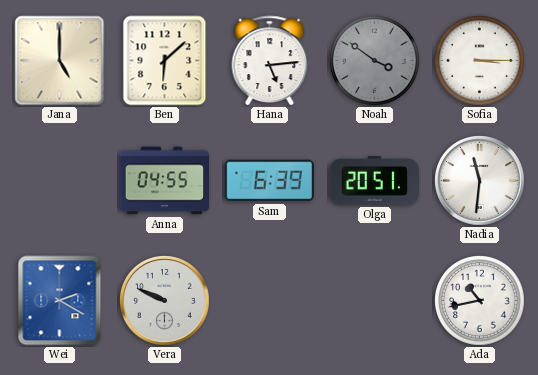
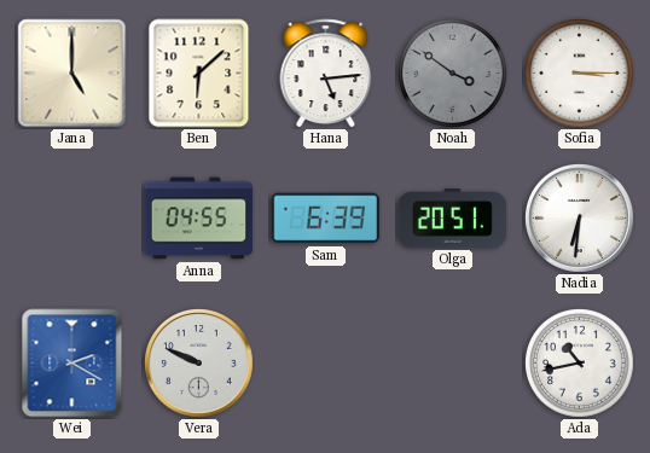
Nadia: 11:31 -> 6:31 (580, 219)
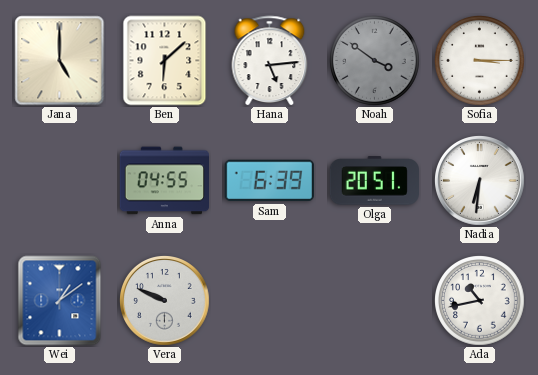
Wei: 2:20 -> 1:09 (60, 301)
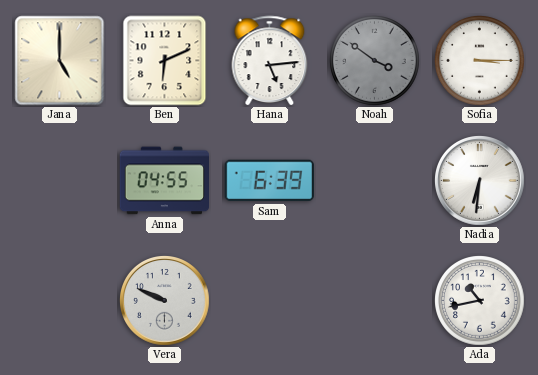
Ben: 6:08 -> 6:11 (165, 61)
Olga: 20:51 -> none (374, 181)
Wei: 1:09 -> none (60, 301)
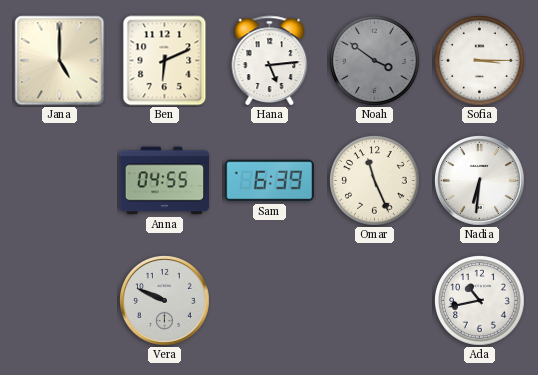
Omar: none -> 11:26 (375, 181)
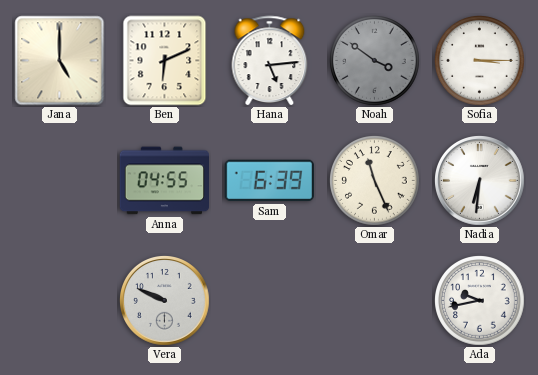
Ada: 10:43 -> 9:43 (480, 301)
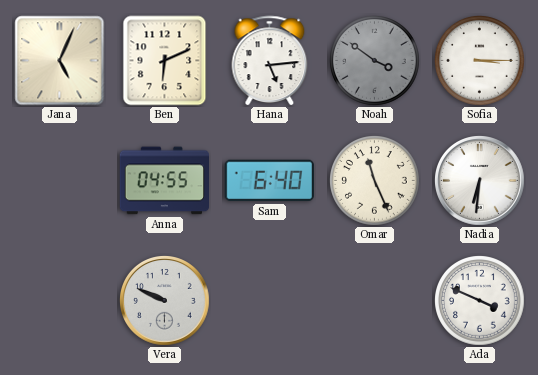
Jana: 5:00 -> 5:04 (60, 61)
Sam: 6:39 -> 6:40 (269, 181)
Ada: 9:43 -> 3:49 (480, 301)
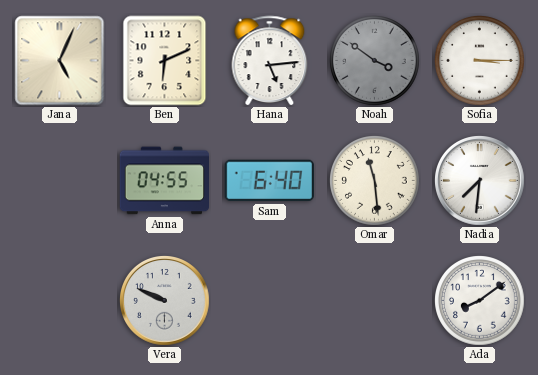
Omar: 11:26 -> 11:29 (375, 181)
Nadia: 6:31 -> 7:31 (480, 181)
Ada: 3:49 -> 8:09 (480, 301)
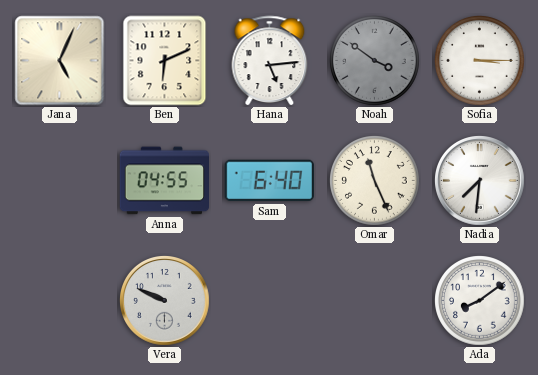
Omar: 11:29 -> 11:26 (375, 181)
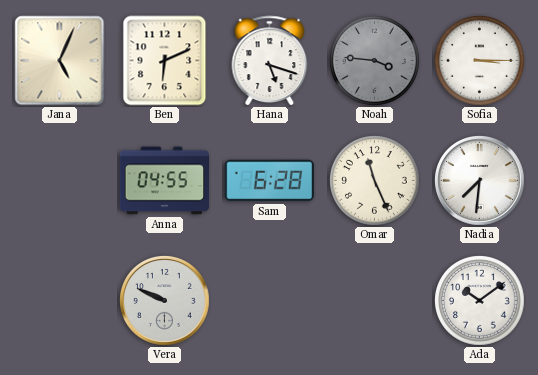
Hana: 5:14 -> 5:18 (270, 61)
Noah: 3:51 -> 3:46 (375, 61)
Sam: 6:40 -> 6:28 (269, 181)
Ada: 8:09 -> 10:09 (480, 301)
